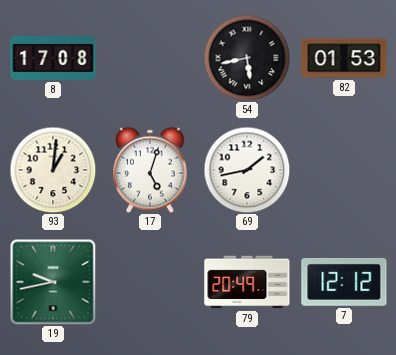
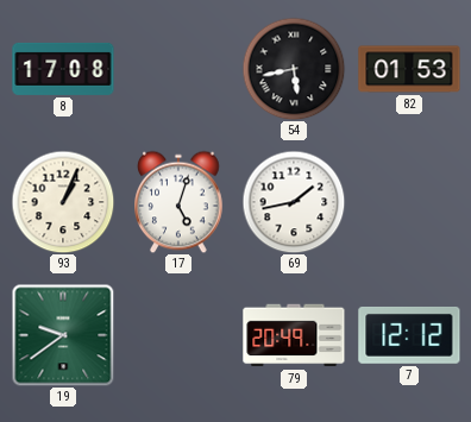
93: 1:01 -> 1:04 (63, 202)
19: 9:43 -> 9:39 (63, 335)
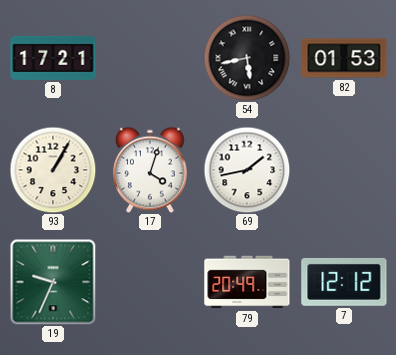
8: 17:08 -> 17:21 (53, 58)
93: 1:04 -> 1:05 (53, 170)
17: 5:03 -> 4:03 (150, 170)
19: 9:39 -> 9:34 (53, 282)
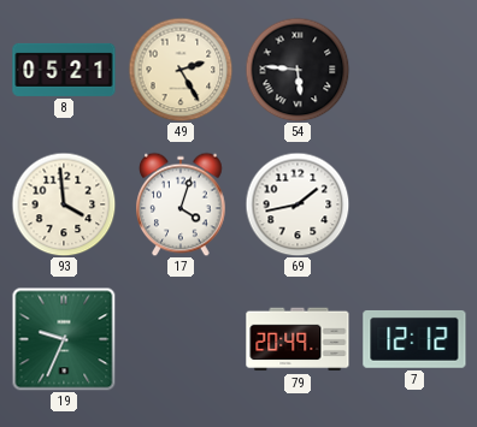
8: 17:21 -> 05:21 (64, 70)
49: none -> 2:25 (181, 70)
54: 5:43 -> 5:46 (298, 70)
82: 01:53 -> none (344, 58)
93: 1:05 -> 3:59 (64, 204)
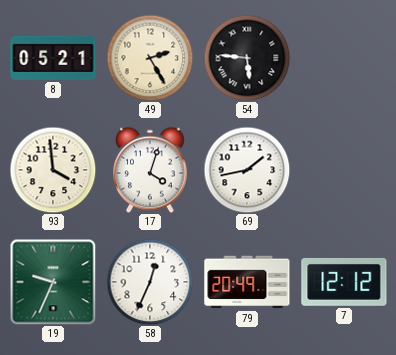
58: none -> 12:34 (150, 282)
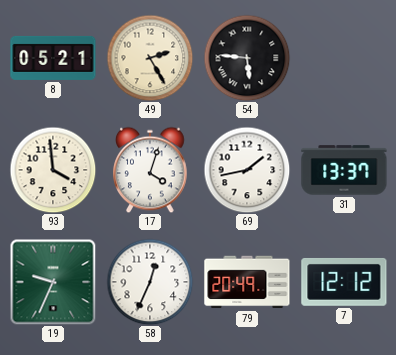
31: none -> 13:37 (344, 170)
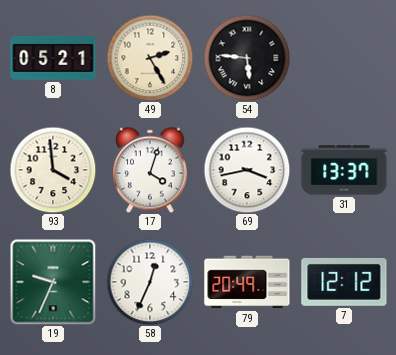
69: 1:43 -> 3:43 (247, 170)
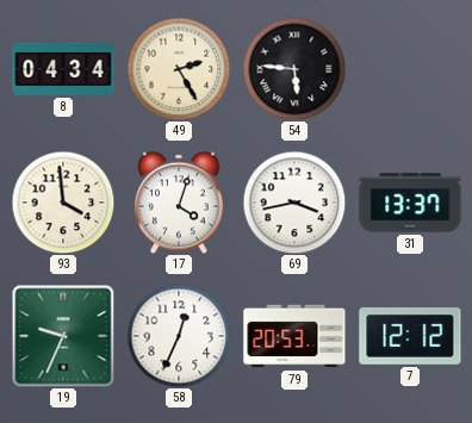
8: 05:21 -> 04:34 (63, 69)
79: 20:49 -> 20:53 (294, 336)
